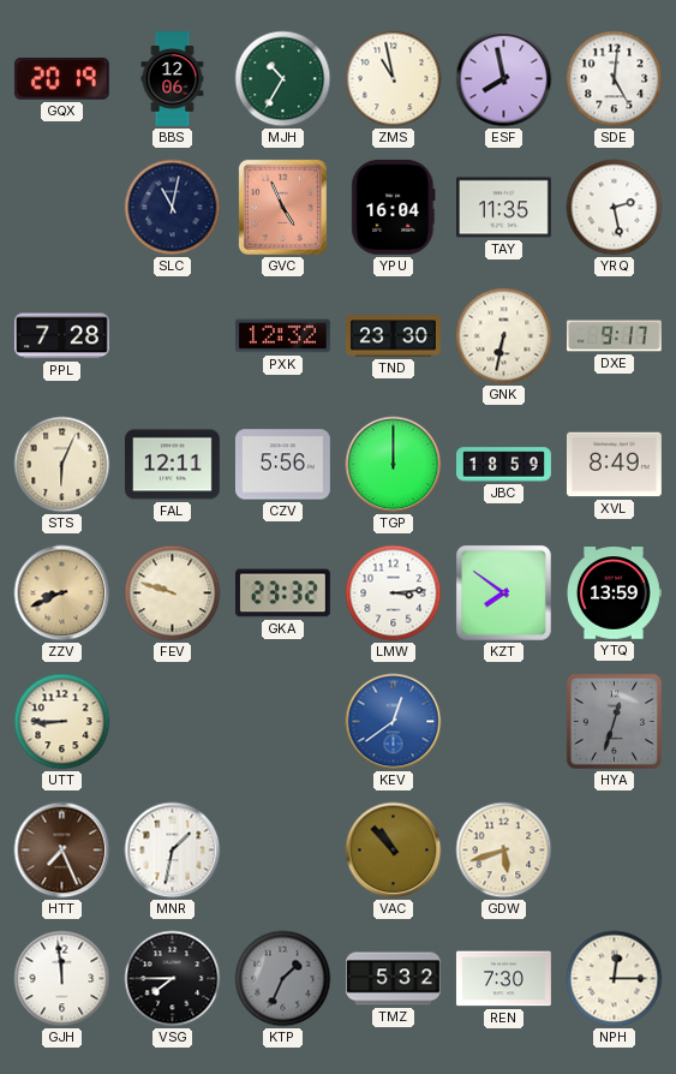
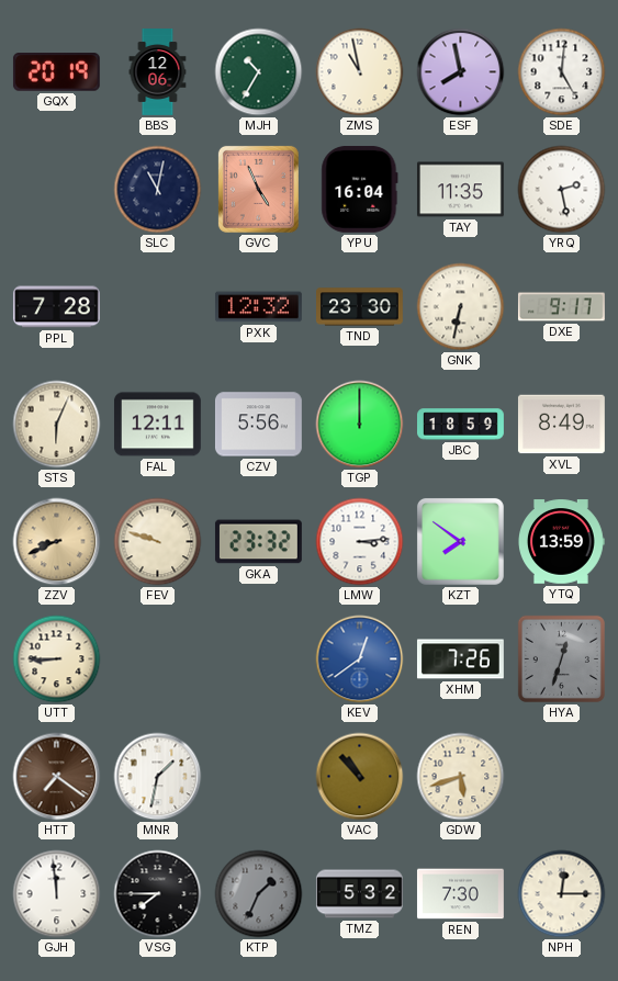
XHM: none -> 7:26 (460, 659)
HTT: 7:26 -> 7:21 (57, 777)
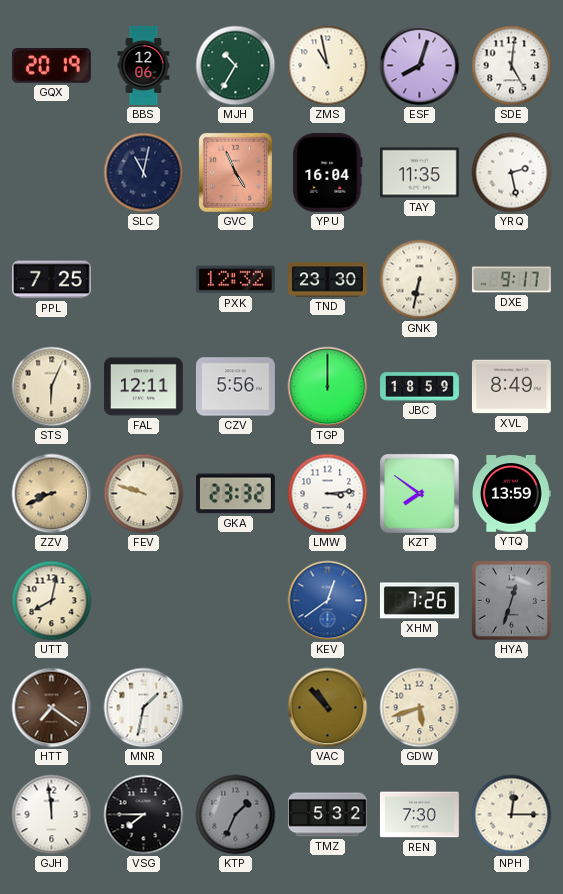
ESF: 7:58 -> 8:03 (420, 66)
PPL: 7:28 -> 7:25 (51, 280)
UTT: 8:45 -> 8:02 (52, 601)
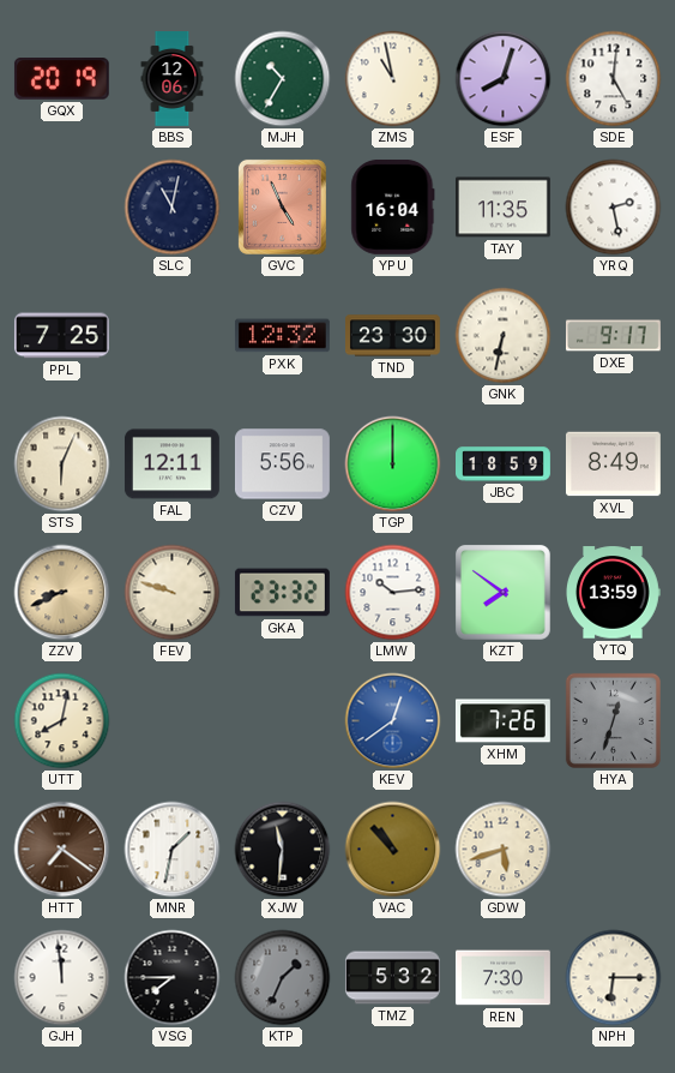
LMW: 3:14 -> 10:14 (393, 593)
XJW: none -> 11:31 (283, 850)
NPH: 12:15 -> 6:15 (614, 978)
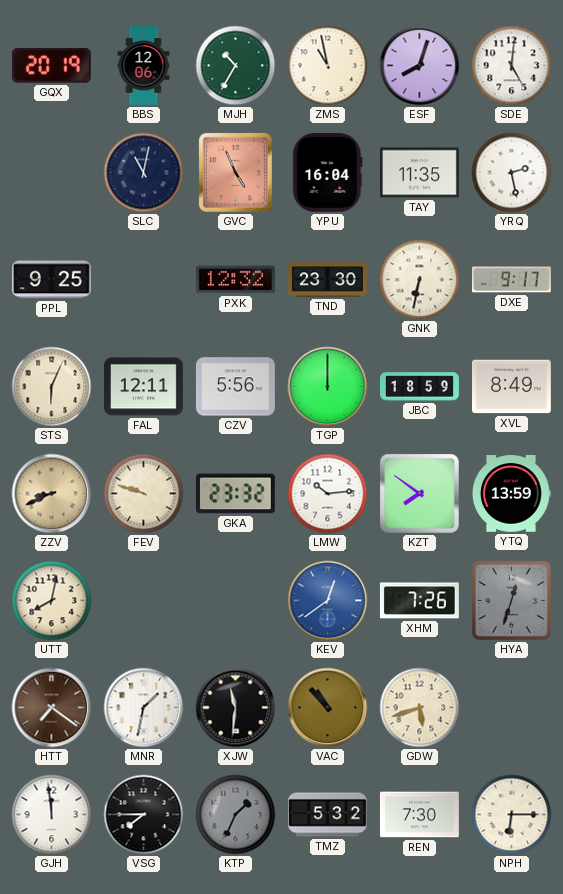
PPL: 7:25 -> 9:25 (51, 280)
